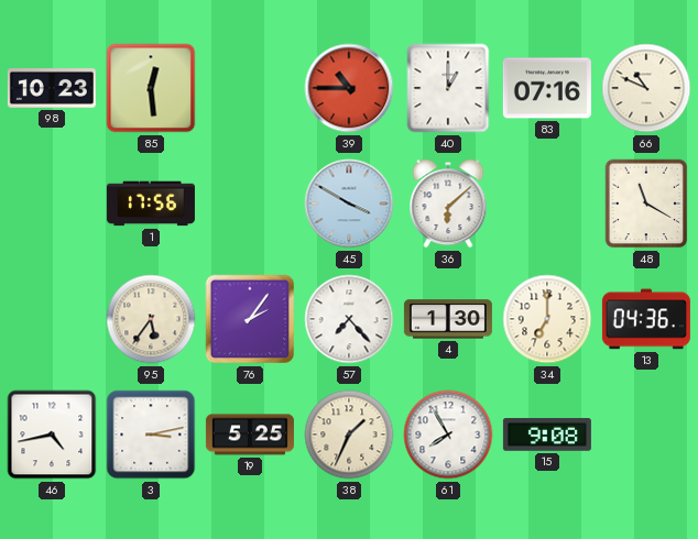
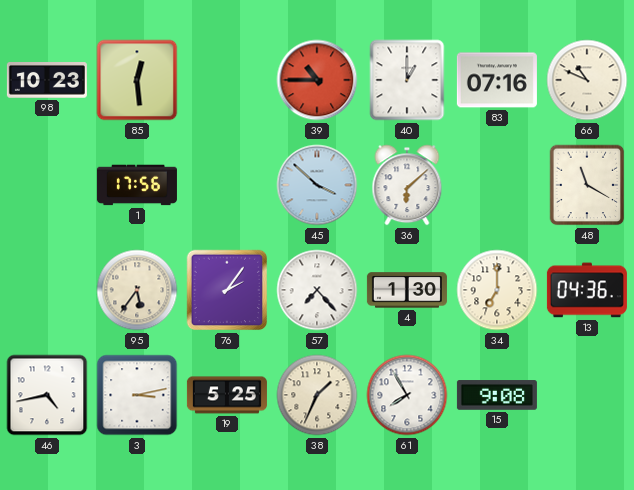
45: 3:50 -> 3:52 (317, 185)
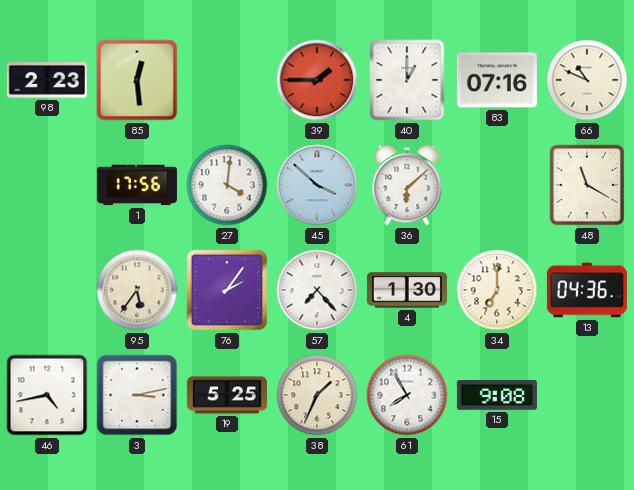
98: 10:23 -> 2:23 (47, 81)
39: 10:45 -> 1:45 (317, 80)
27: none -> 4:01 (227, 185)
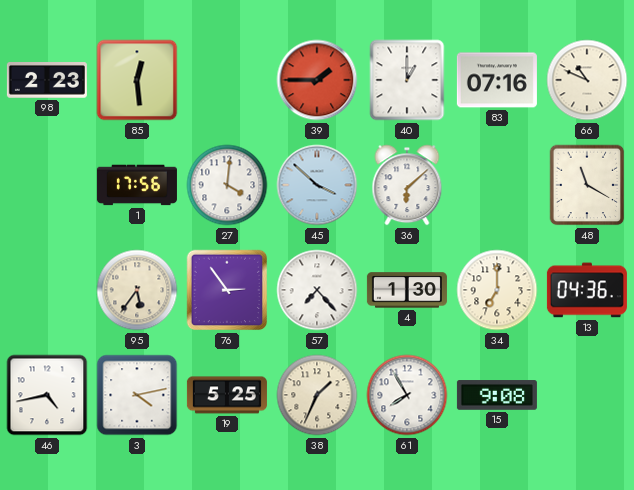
76: 2:06 -> 2:54 (227, 290)
3: 3:13 -> 4:13 (137, 395)
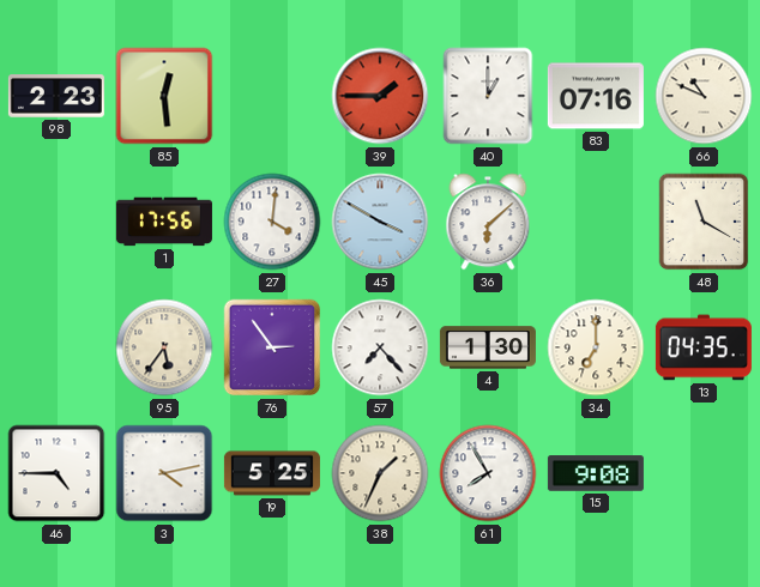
45: 3:52 -> 3:50 (380, 222)
13: 04:36 -> 04:35 (704, 347)
46: 4:43 -> 4:45 (56, 473)
